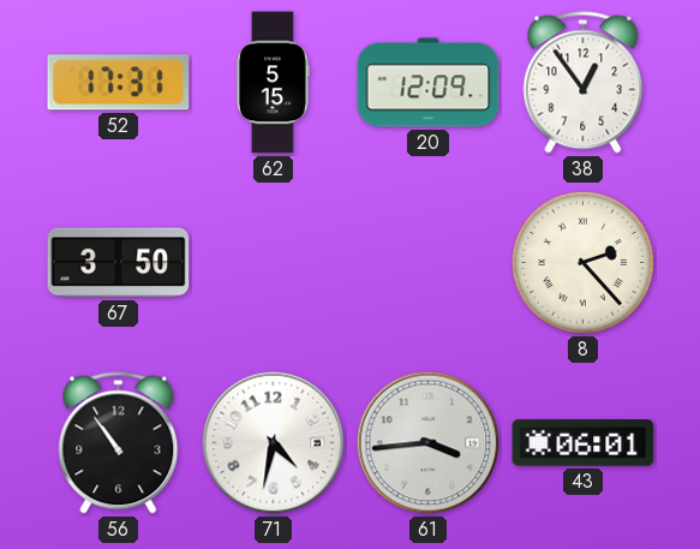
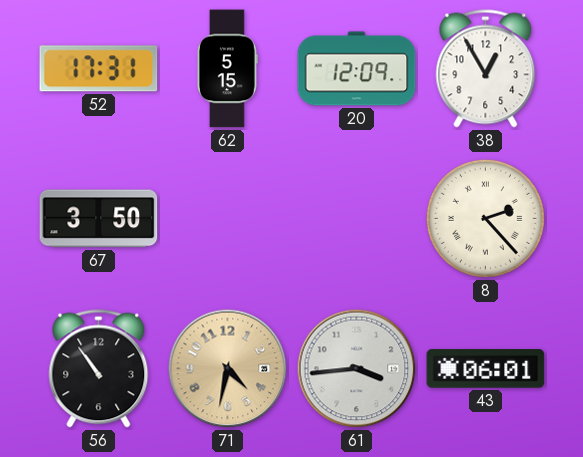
38: 12:54 -> 12:55 (486, 69)
71 dial: white -> champagne (228, 369)
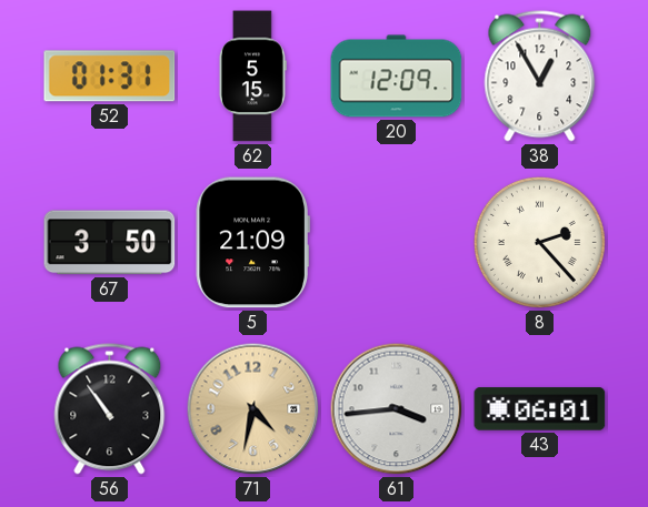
52: 17:31 -> 01:31 (110, 77)
5: none -> 21:09 (252, 243)
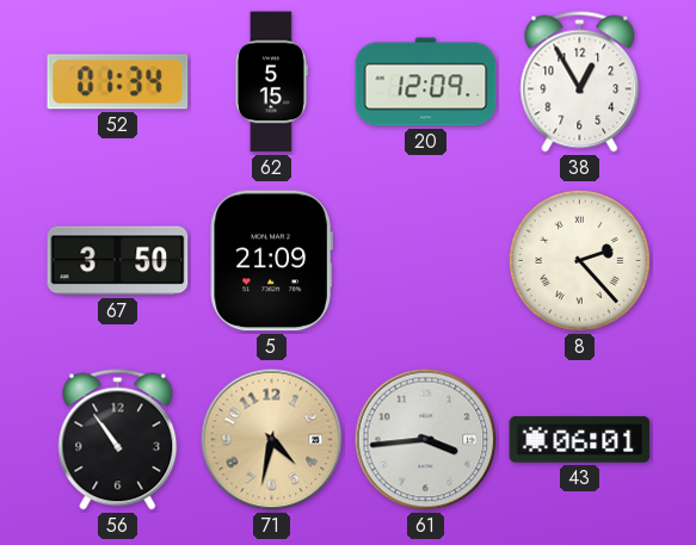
52: 01:31 -> 01:34 (118, 82)
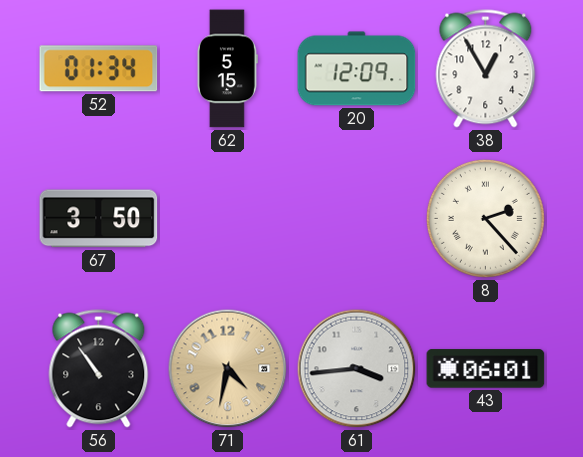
5: 21:09 -> none (271, 261)
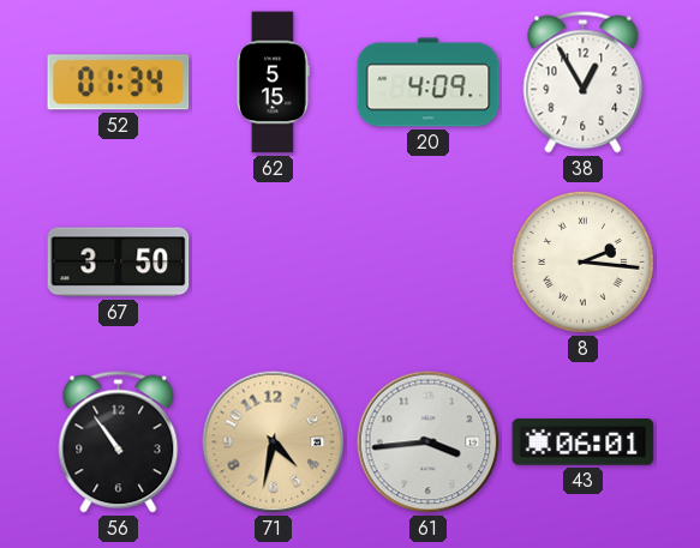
20: 12:09 -> 4:09 (429, 83)
8: 2:23 -> 2:16 (582, 261)
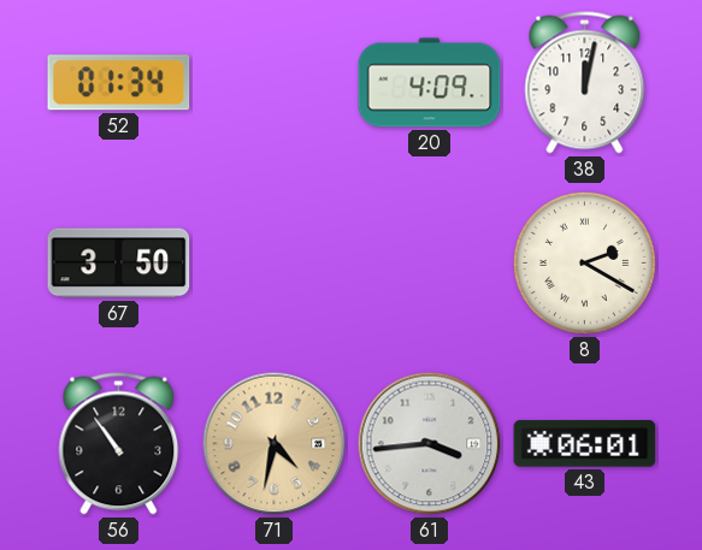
62: 5:15 -> none (273, 83)
38: 12:55 -> 12:02 (585, 83)
8: 2:16 -> 2:20 (584, 262)
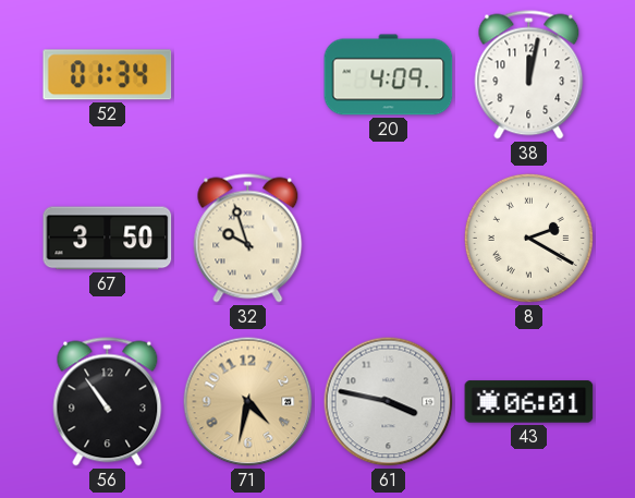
32: none -> 9:57 (248, 239)
61: 3:44 -> 3:47 (389, 402)
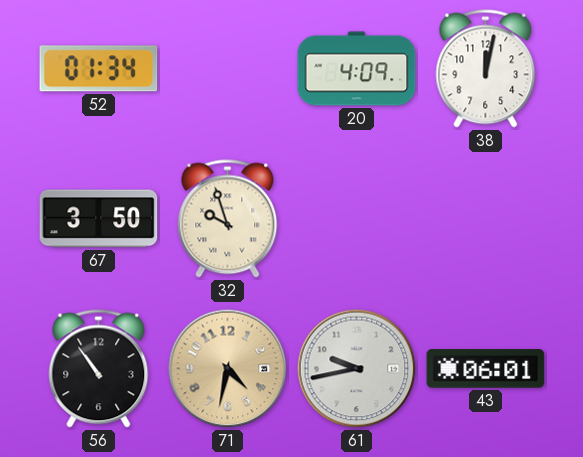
8: 2:20 -> none (528, 238)
61: 3:47 -> 9:43 (357, 369)
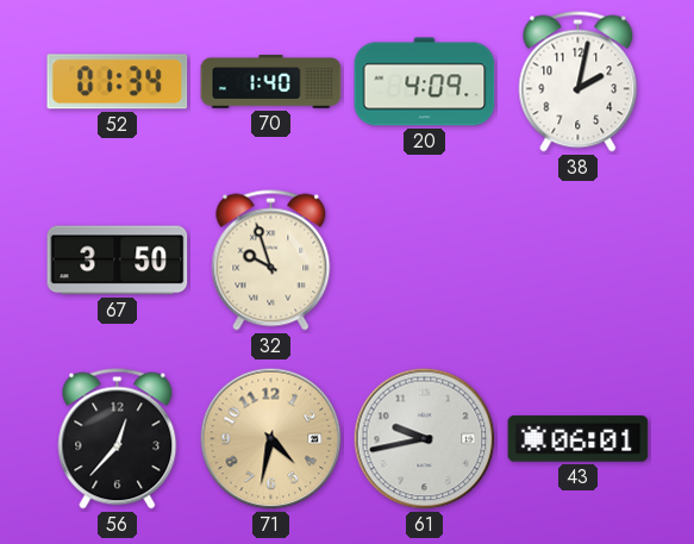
70: none -> 1:40 (271, 82)
38: 12:02 -> 2:02 (579, 82)
56: 10:54 -> 12:37 (118, 439)
